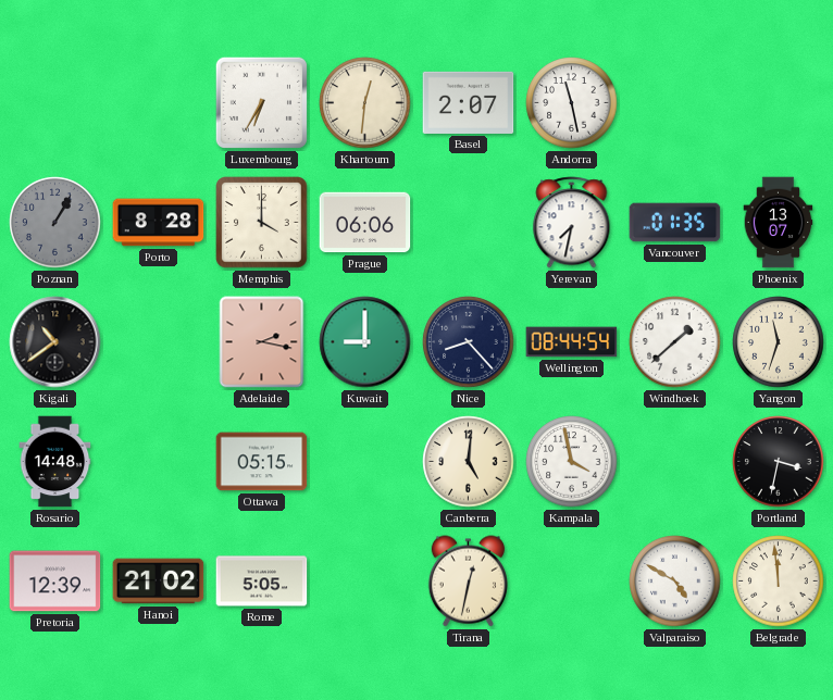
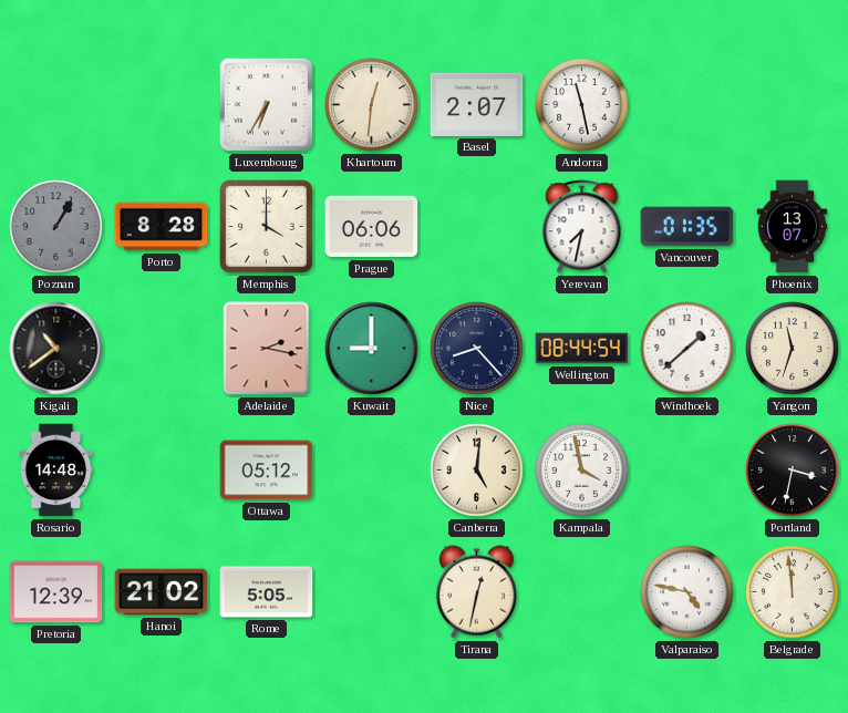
Ottawa: 05:15 -> 05:12 (267, 471)
Valparaiso: 4:50 -> 4:47 (687, 592)
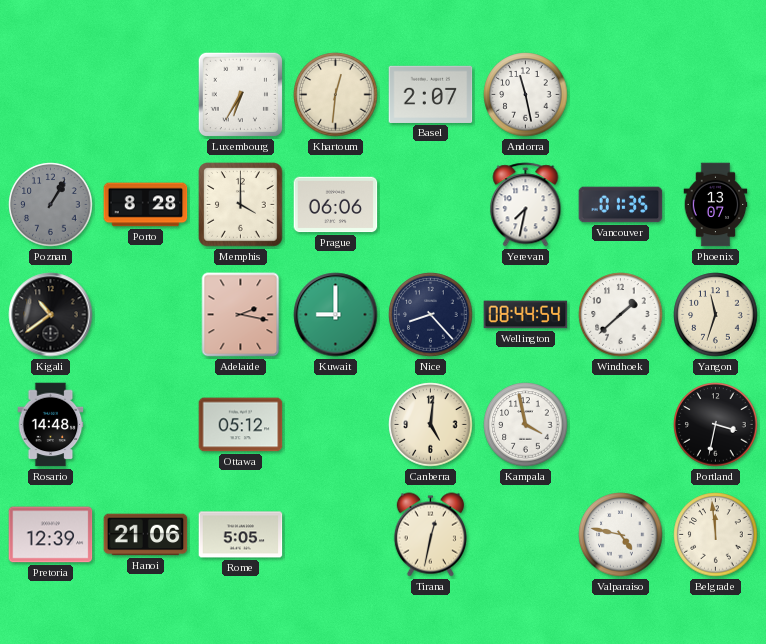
Hanoi: 21:02 -> 21:06 (146, 535)
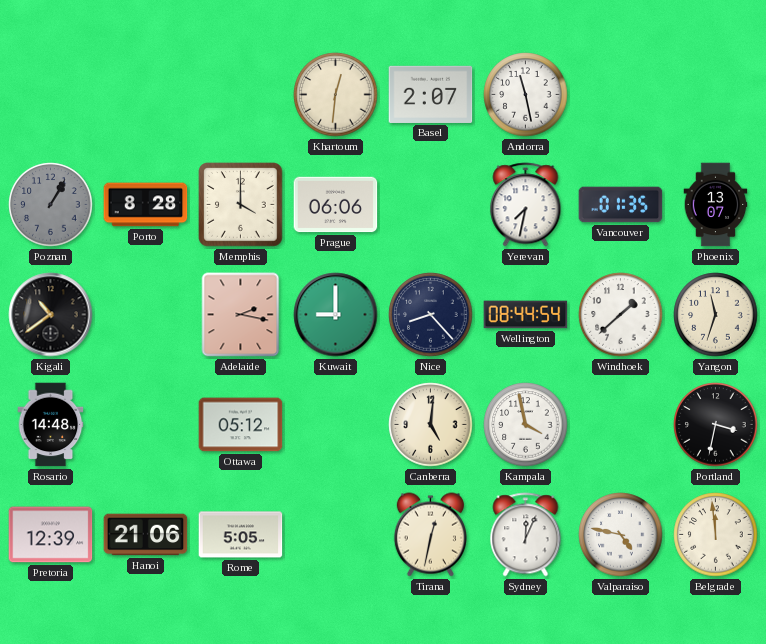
Luxembourg: 6:35 -> none (240, 94)
Sydney: none -> 12:04 (526, 535)
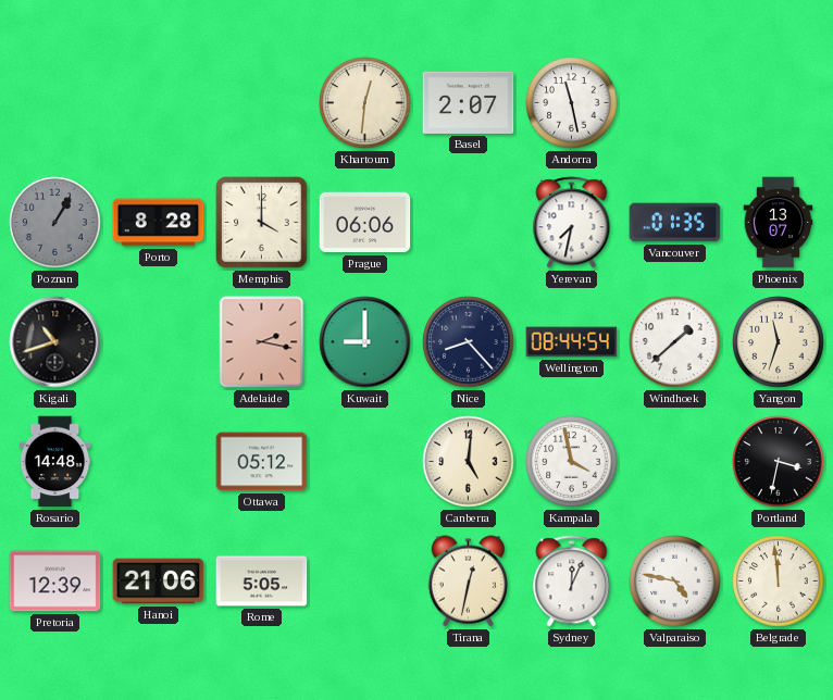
Kigali: 10:39 -> 10:42 (55, 342)
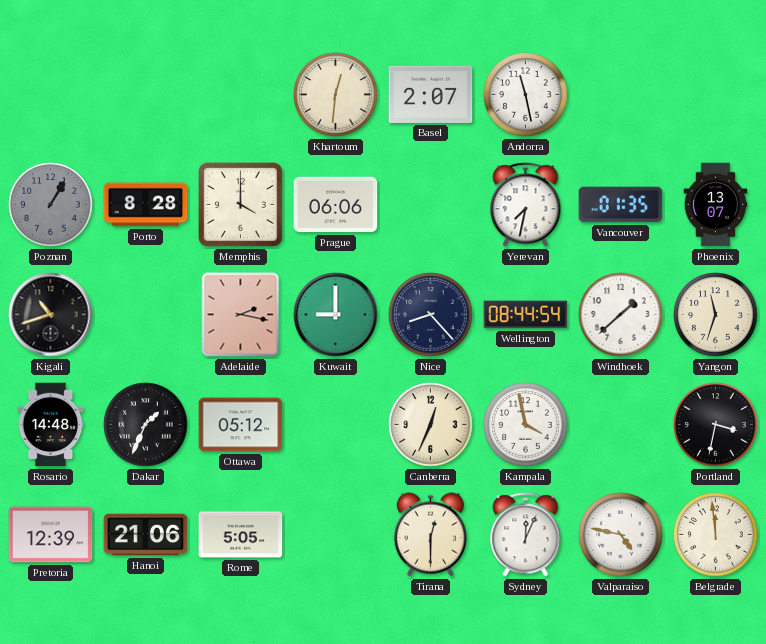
Dakar: none -> 1:34 (146, 425)
Canberra: 5:01 -> 12:34 (431, 425)
Tirana: 12:32 -> 12:30 (430, 535)
